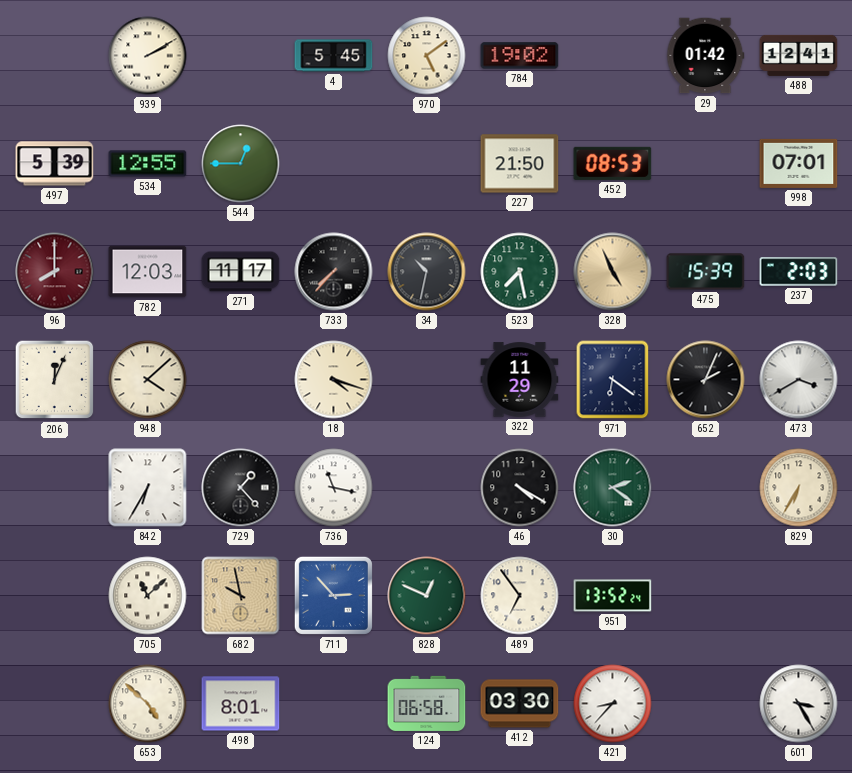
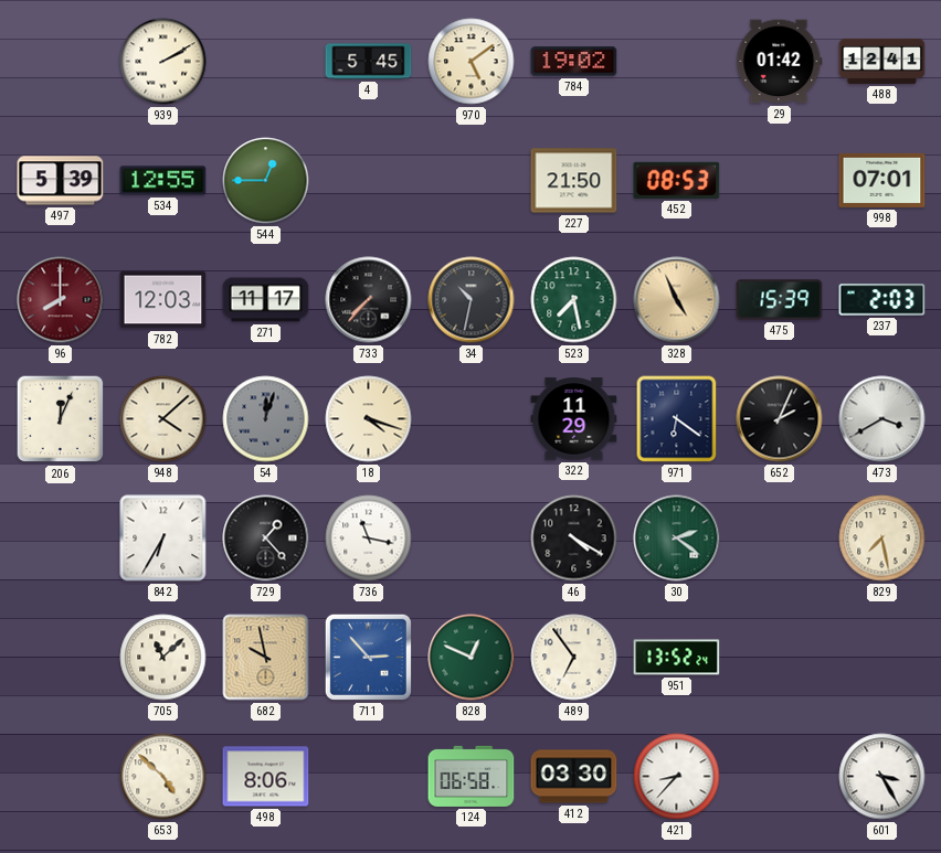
54: none -> 12:03 (266, 419)
829: 6:35 -> 7:28 (882, 539)
498: 8:01 -> 8:06 (266, 777)
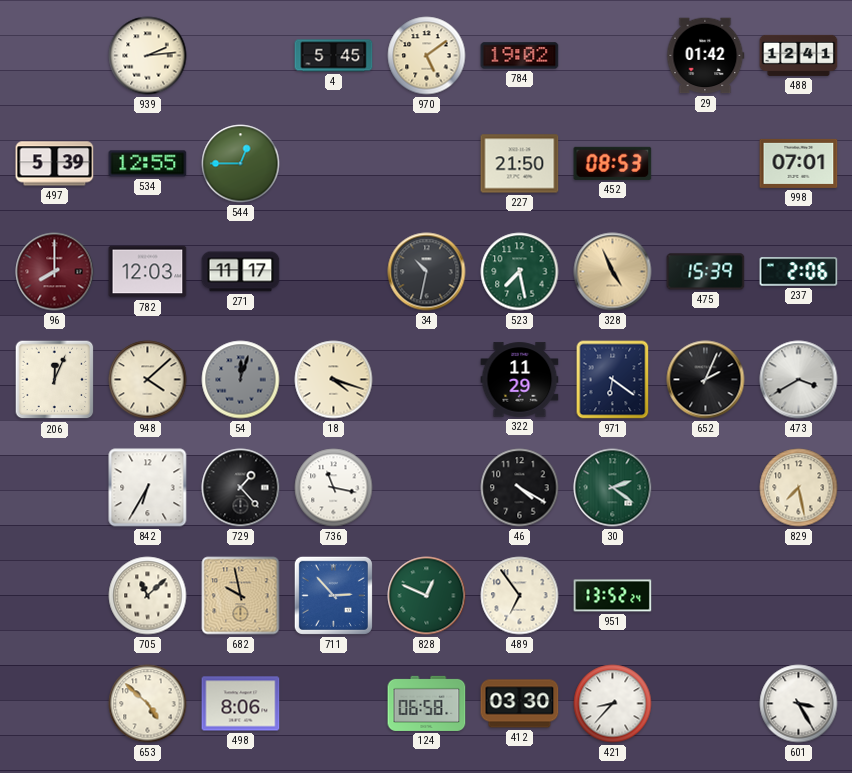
939: 2:10 -> 2:14 (148, 56)
733: 7:37 -> none (369, 300)
237: 2:03 -> 2:06 (799, 272)
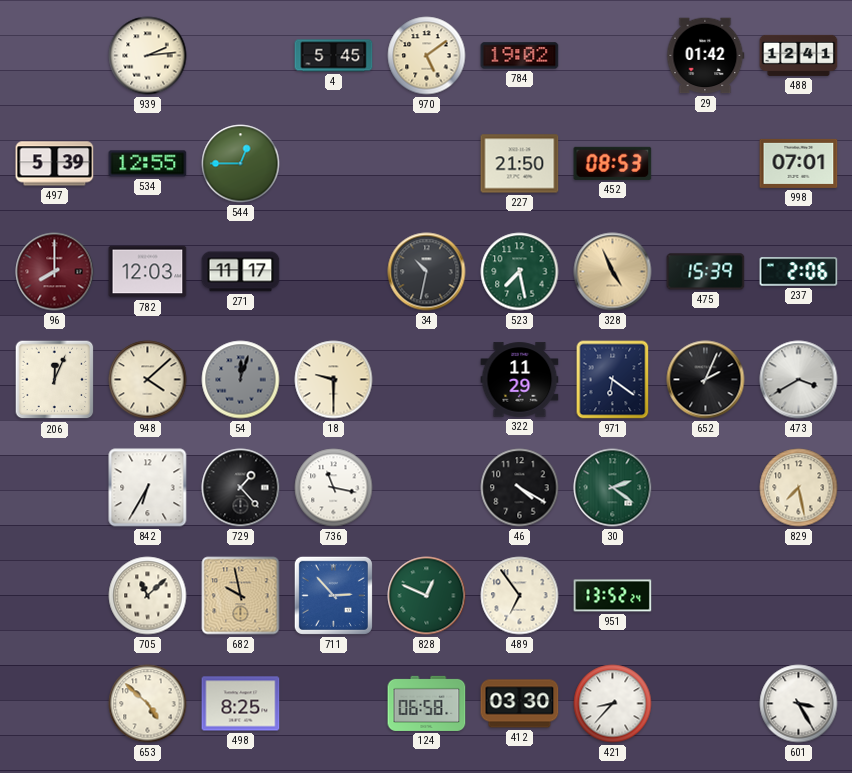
18: 4:18 -> 9:30 (334, 380)
498: 8:06 -> 8:25 (241, 704)
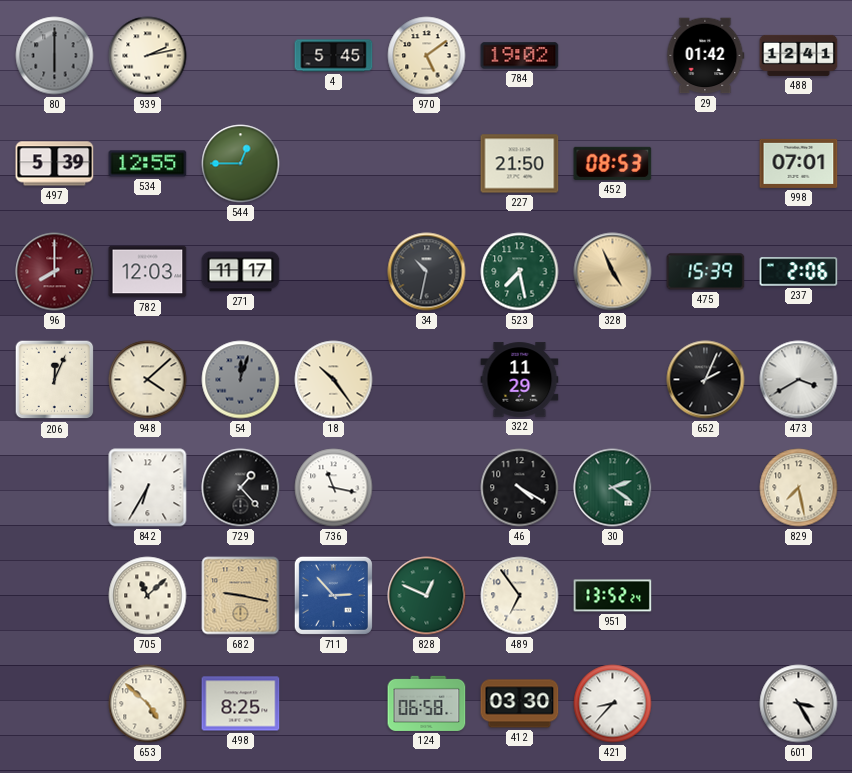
80: none -> 6:00 (55, 56)
939: 2:14 -> 2:13 (148, 56)
18: 9:30 -> 10:24 (334, 380)
971: 6:21 -> none (613, 380)
682: 9:58 -> 9:17 (241, 596)
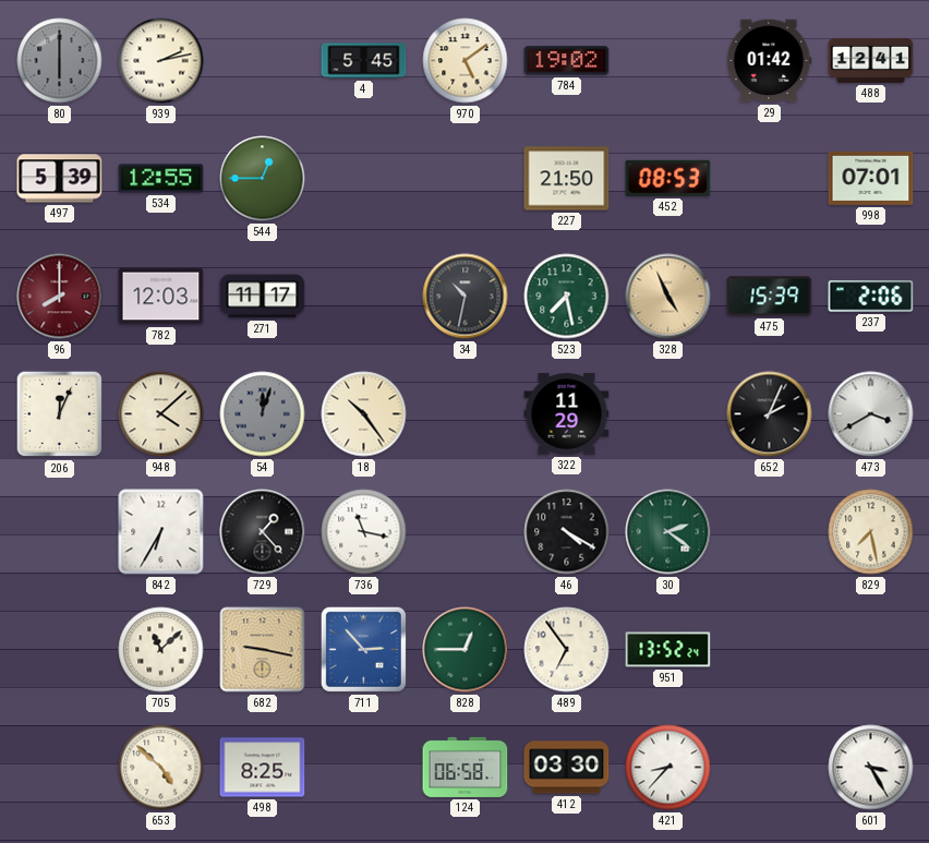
828: 12:49 -> 12:45 (466, 650)
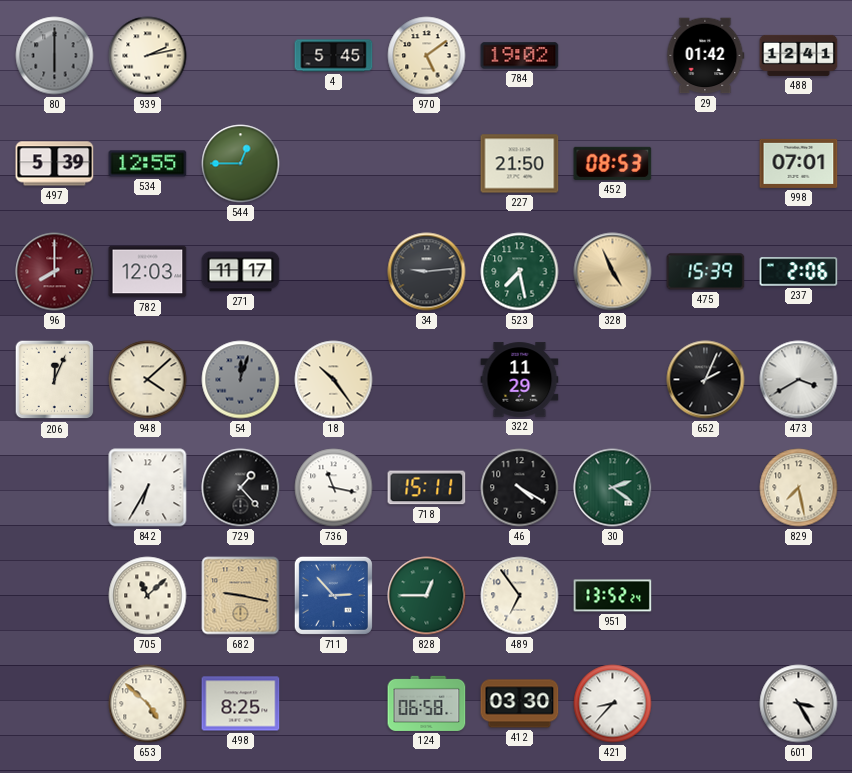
34: 10:32 -> 9:14 (427, 272)
718: none -> 15:11 (427, 488)
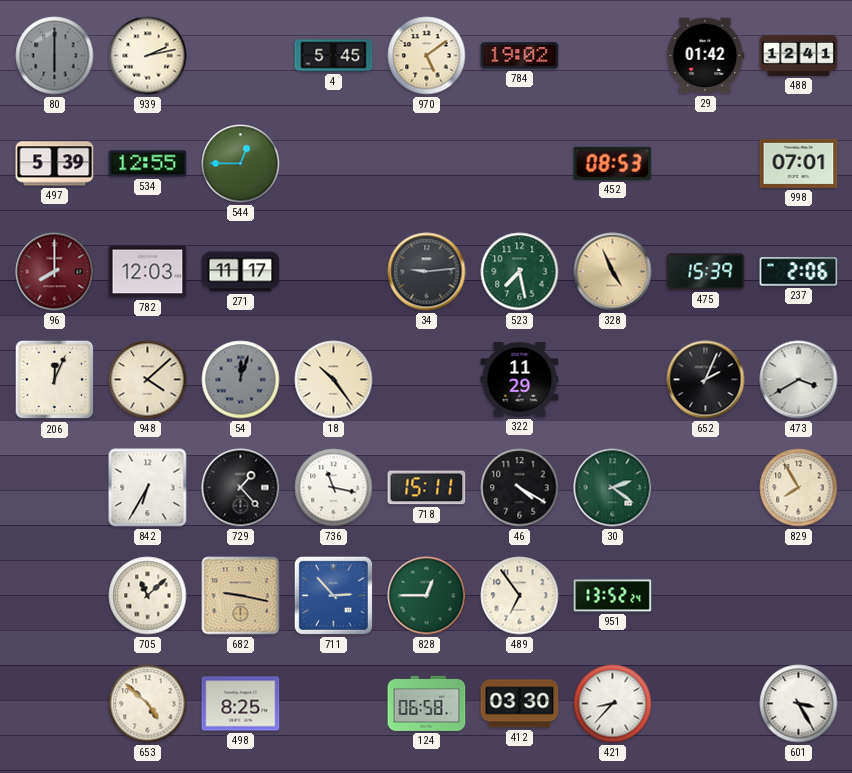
227: 21:50 -> none (520, 164)
829: 7:28 -> 7:55 (799, 488)
